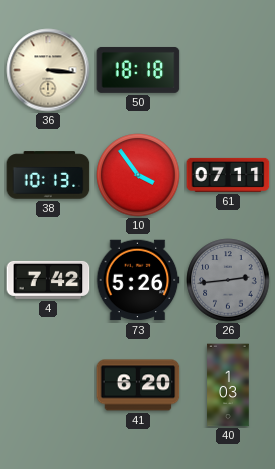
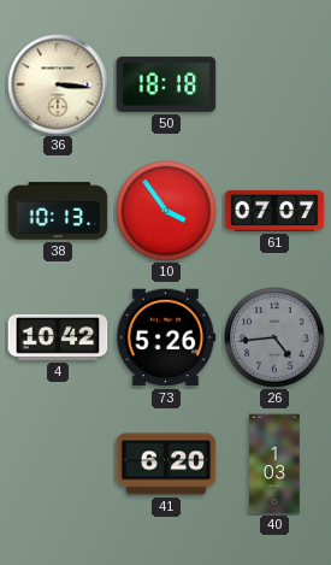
61: 07:11 -> 07:07 (274, 211)
4: 7:42 -> 10:42 (58, 337)
26: 2:44 -> 4:44 (274, 337)
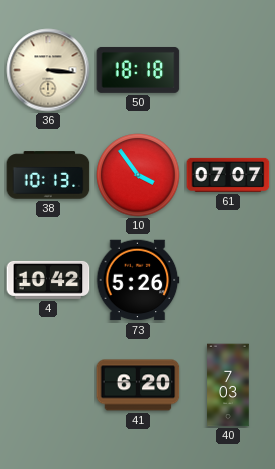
26: 4:44 -> none (274, 337)
40: 1:03 -> 7:03 (228, 385)
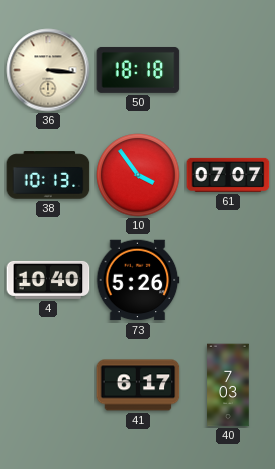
4: 10:42 -> 10:40 (48, 280)
41: 6:20 -> 6:17 (138, 385)
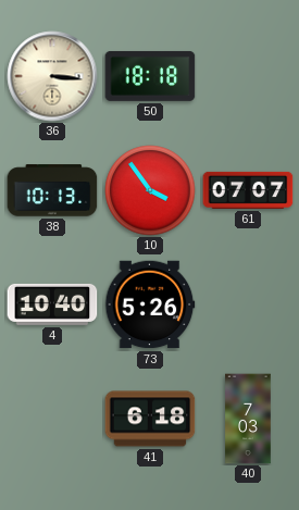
41: 6:17 -> 6:18 (150, 419)
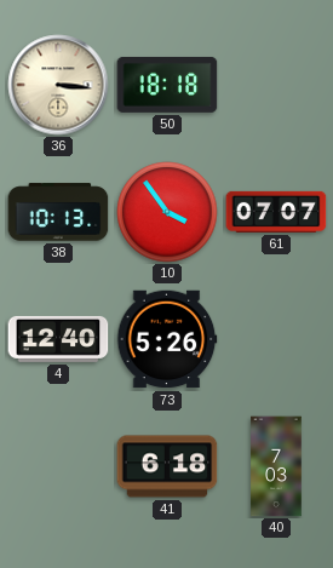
4: 10:40 -> 12:40 (58, 339)
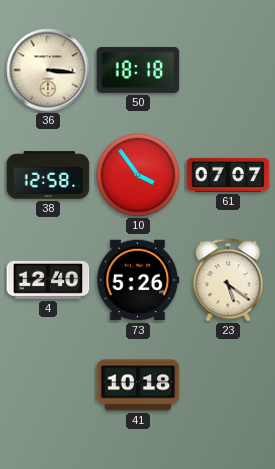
38: 10:13 -> 12:58 (48, 175)
23: none -> 5:21 (228, 280)
41: 6:18 -> 10:18 (138, 385)
40: 7:03 -> none (276, 466)
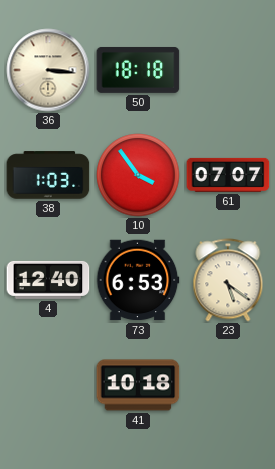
38: 12:58 -> 1:03 (48, 175)
73: 5:26 -> 6:53 (138, 280)
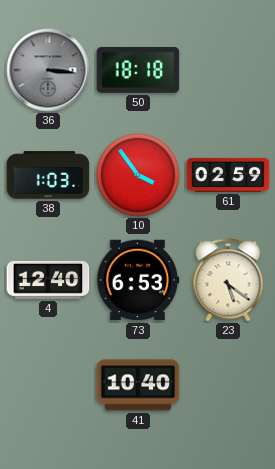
36 dial: cream -> grey (48, 70)
61: 07:07 -> 02:59 (228, 175)
41: 10:18 -> 10:40 (138, 385)
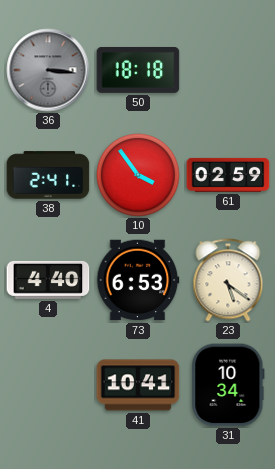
38: 1:03 -> 2:41 (48, 175)
4: 12:40 -> 4:40 (48, 280)
41: 10:40 -> 10:41 (138, 385)
31: none -> 10:34 (228, 385)
